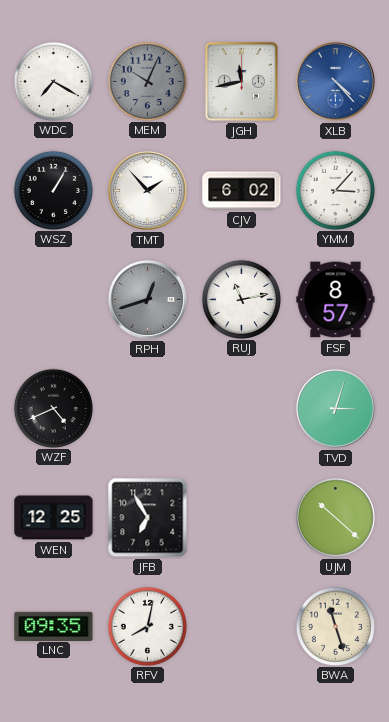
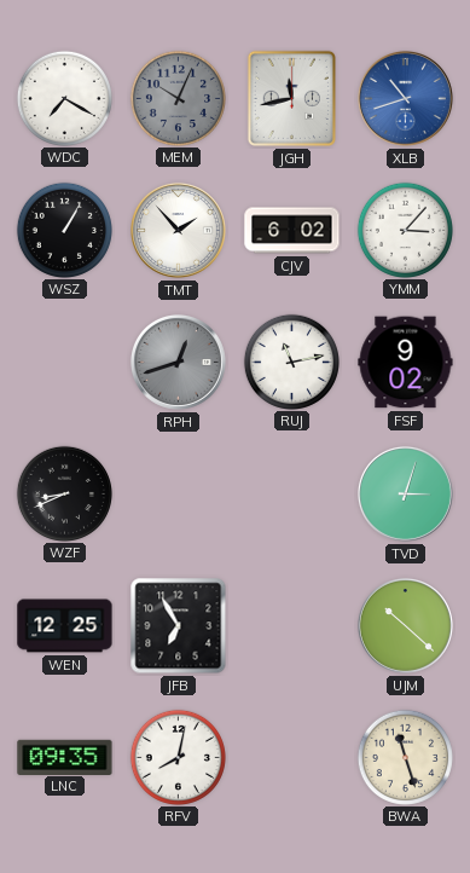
XLB: 4:23 -> 10:42 (405, 98)
FSF: 8:57 -> 9:02 (406, 363)
WZF: 4:41 -> 8:41 (64, 493)
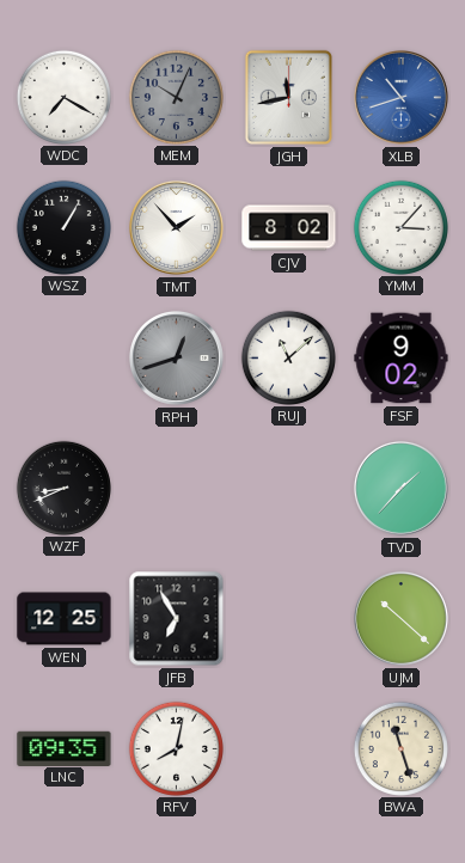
CJV: 6:02 -> 8:02 (289, 228)
RUJ: 11:13 -> 11:08 (288, 357)
TVD: 3:03 -> 1:37 (400, 488)
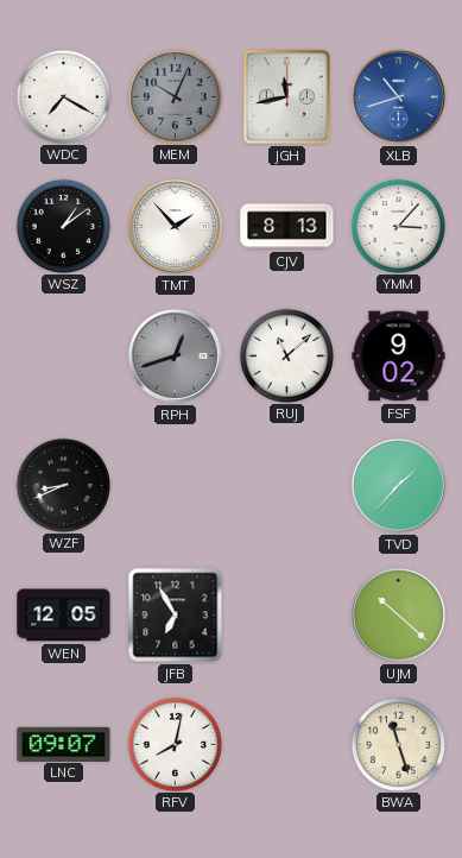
WSZ: 1:05 -> 1:09 (63, 226)
CJV: 8:02 -> 8:13 (287, 227)
WEN: 12:25 -> 12:05 (64, 616)
LNC: 09:35 -> 09:07 (64, 744)
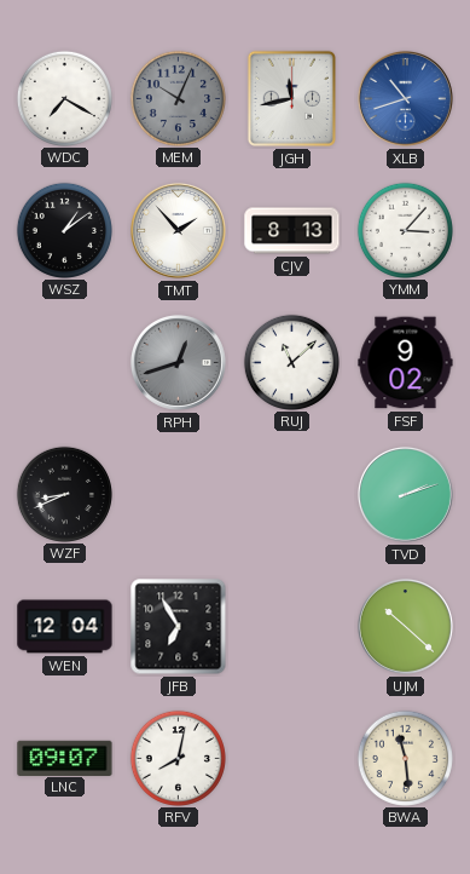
TVD: 1:37 -> 2:12 (405, 494)
WEN: 12:05 -> 12:04 (65, 627)
BWA: 11:27 -> 11:29 (405, 758)
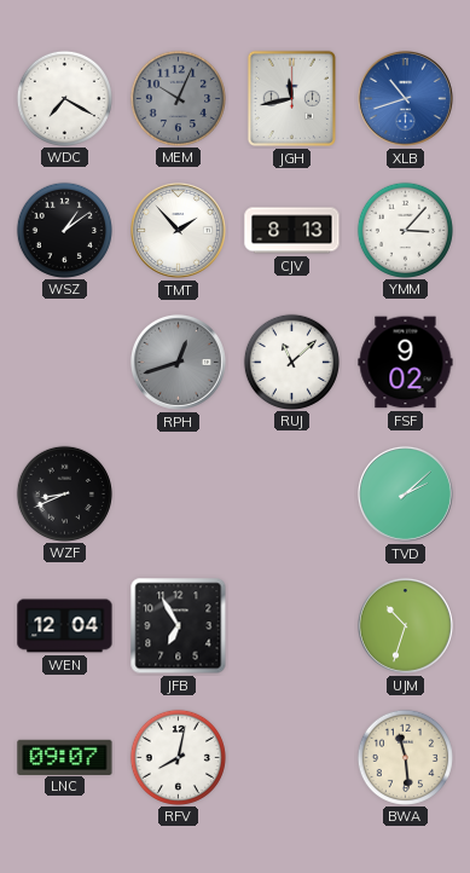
TVD: 2:12 -> 2:08 (405, 493)
UJM: 10:22 -> 10:33 (405, 625)
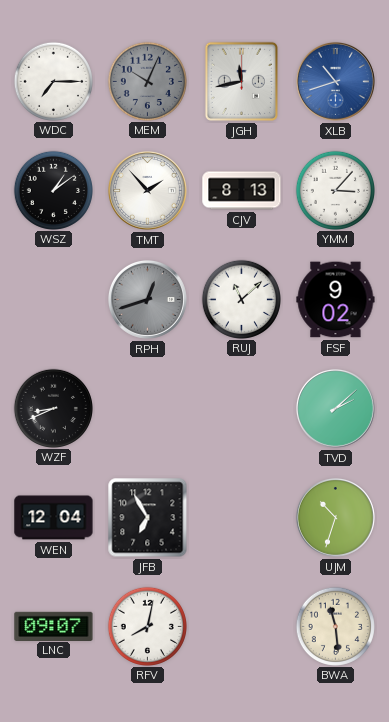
WDC: 7:20 -> 7:15 (53, 81)
